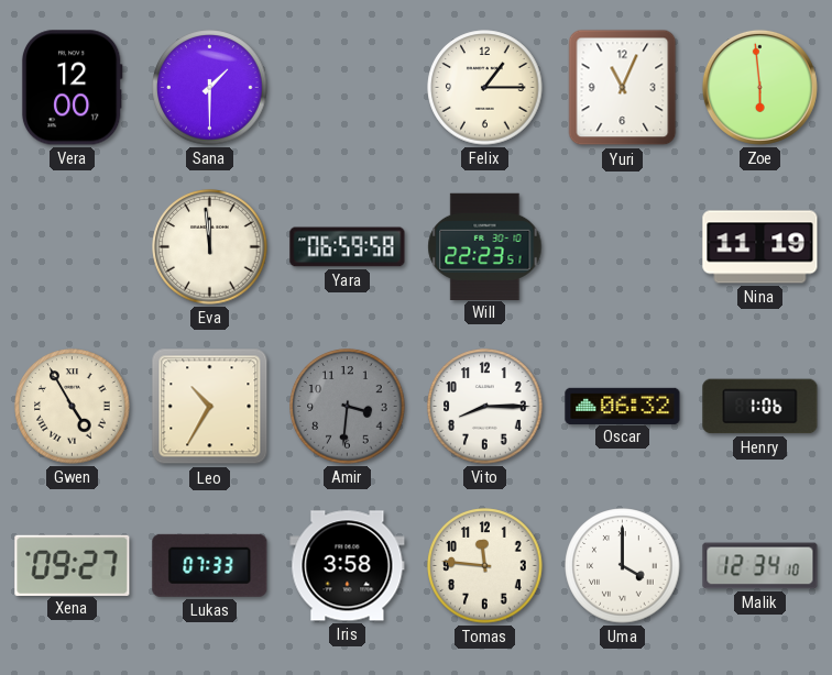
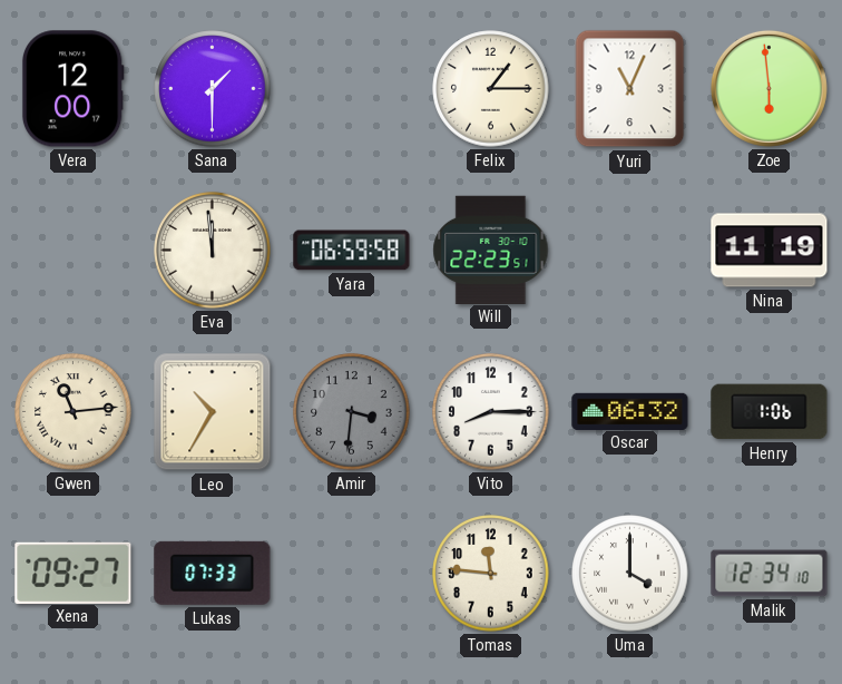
Gwen: 4:55 -> 11:14 (74, 412)
Iris: 3:58 -> none (348, 566)
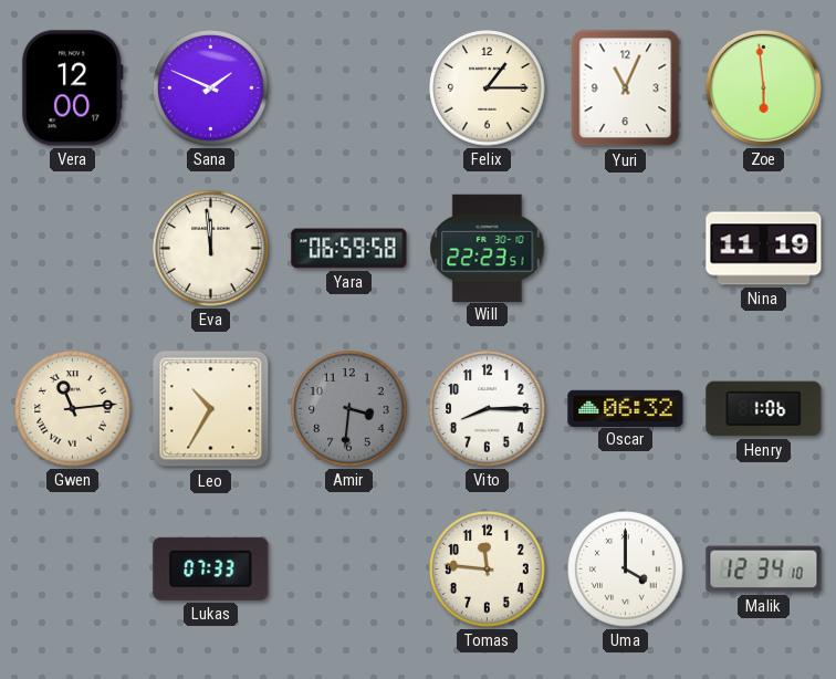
Sana: 1:30 -> 1:49 (211, 88)
Xena: 09:27 -> none (74, 573)
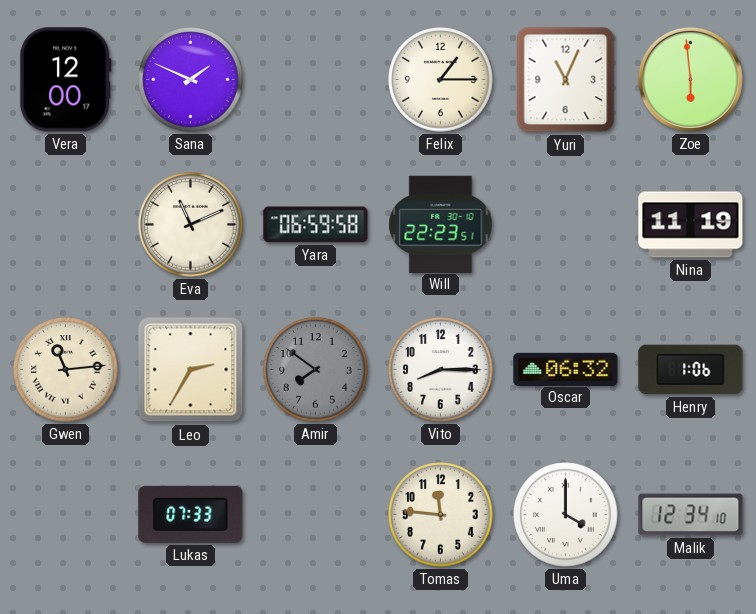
Eva: 11:59 -> 11:11 (191, 225)
Leo: 10:35 -> 2:35 (191, 370)
Amir: 3:31 -> 7:51 (316, 370)
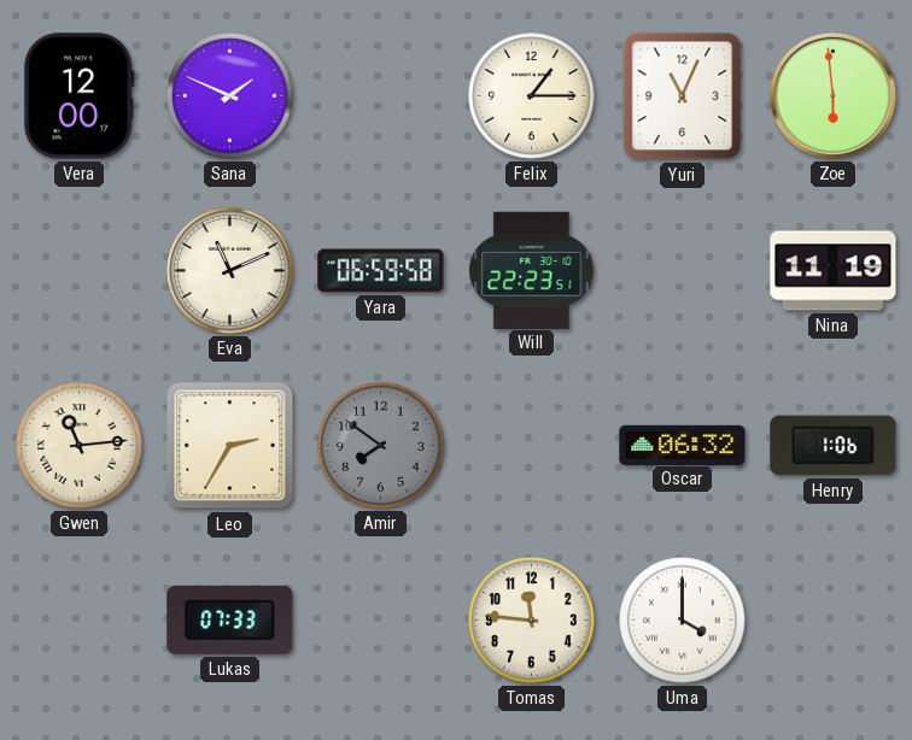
Vito: 8:15 -> none (441, 370)
Malik: 12:34 -> none (691, 515)
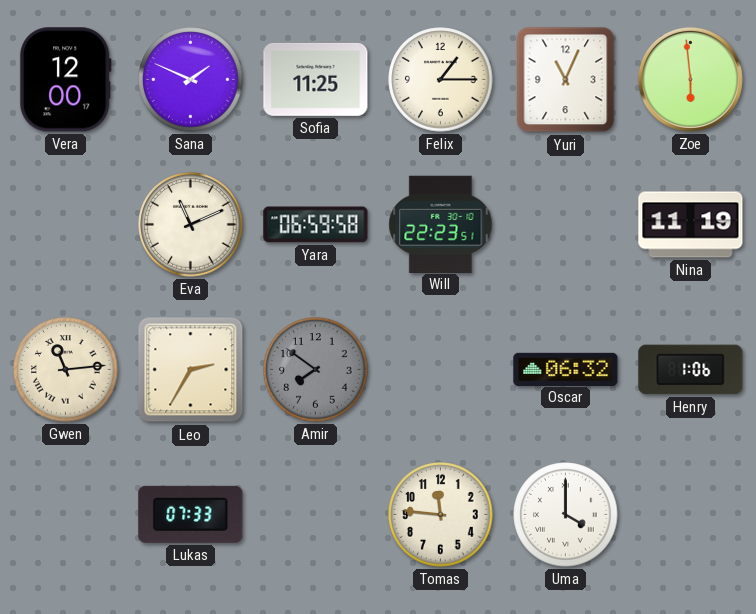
Sofia: none -> 11:25 (316, 79)
